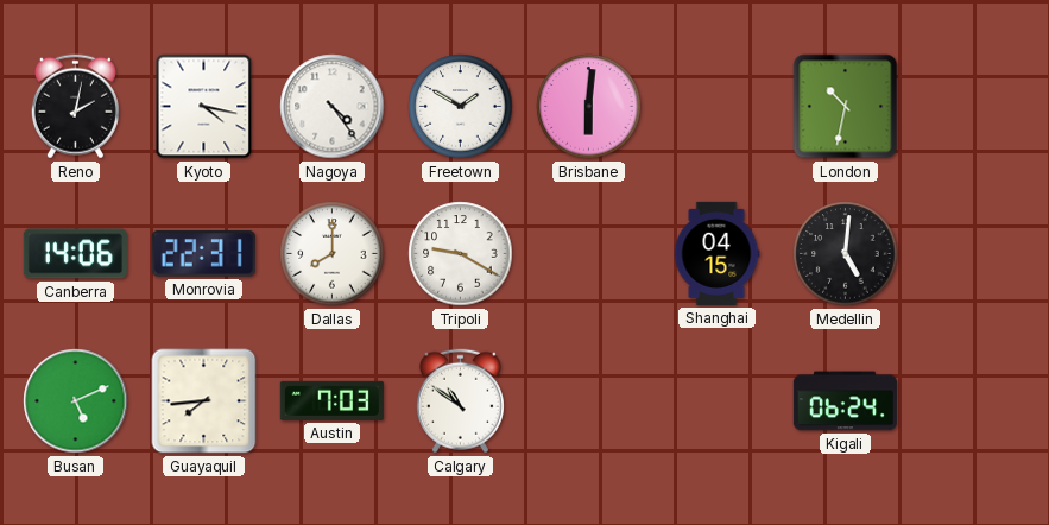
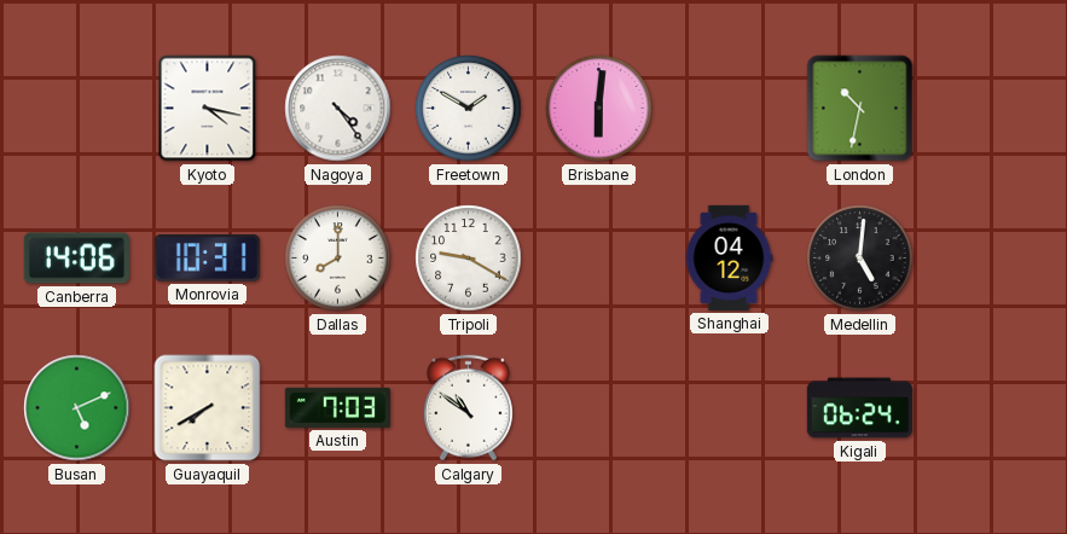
Reno: 2:02 -> none (75, 107)
Monrovia: 22:31 -> 10:31 (207, 259)
Shanghai: 04:15 -> 04:12 (729, 257)
Guayaquil: 7:44 -> 7:40 (208, 408)
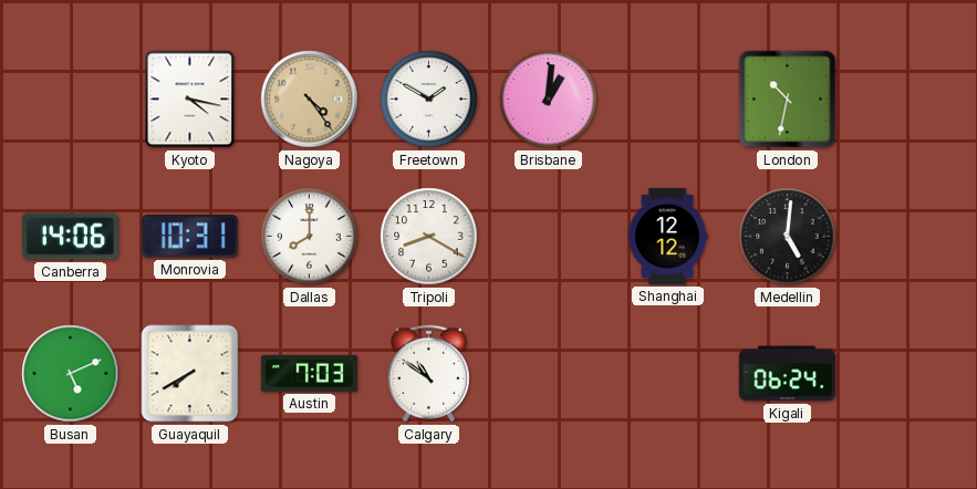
Nagoya dial: white -> champagne (310, 100)
Brisbane: 6:01 -> 1:01 (549, 100)
Tripoli: 9:20 -> 8:20 (429, 237)
Shanghai: 04:12 -> 12:12 (667, 236)
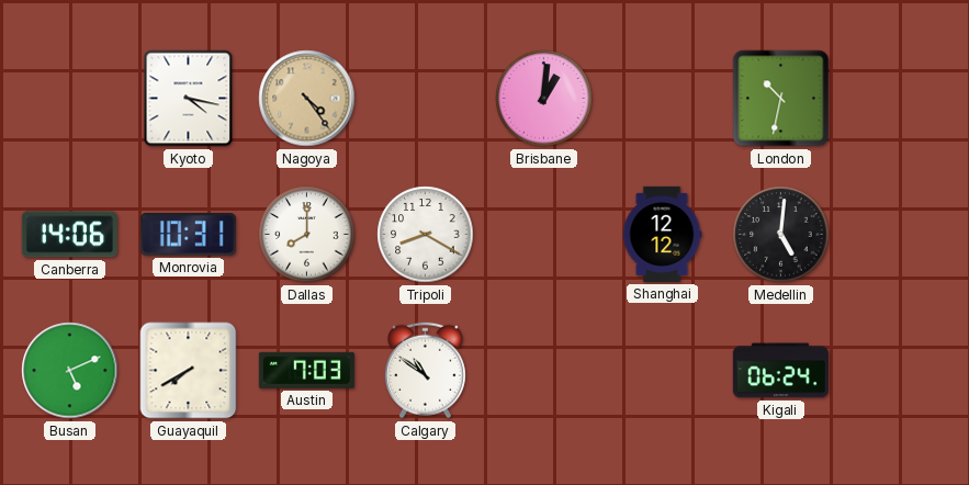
Freetown: 1:50 -> none (429, 100)
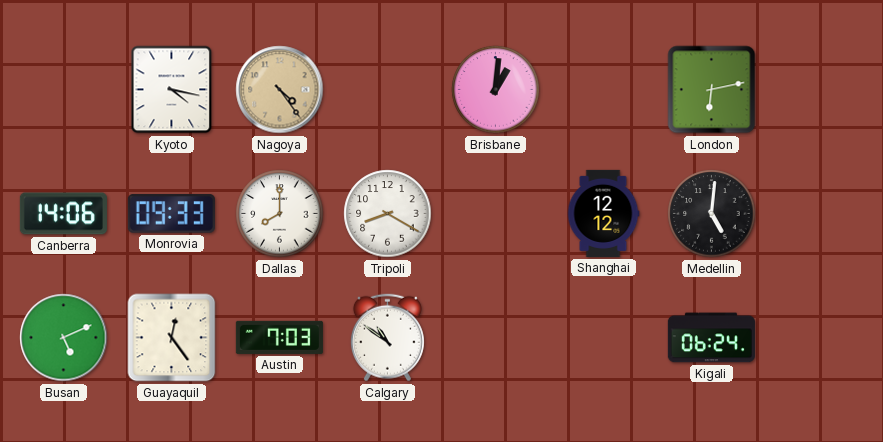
London: 10:32 -> 6:13 (712, 90)
Monrovia: 10:31 -> 09:33 (171, 214)
Guayaquil: 7:40 -> 12:24 (172, 338)
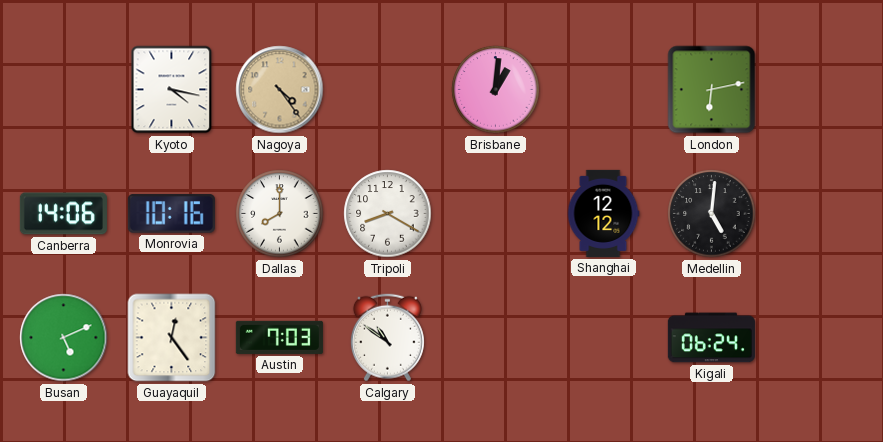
Monrovia: 09:33 -> 10:16 (171, 214)
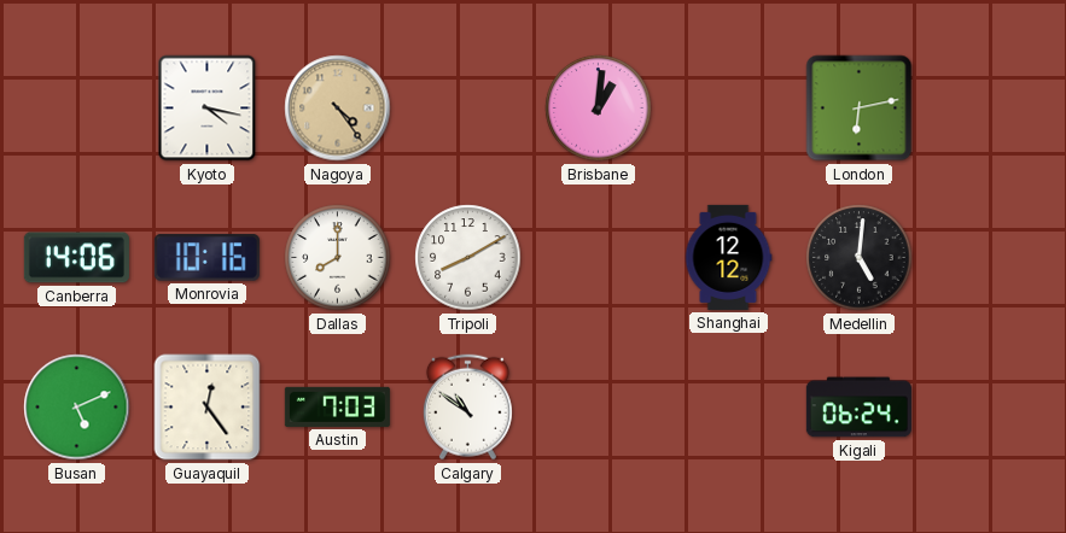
Tripoli: 8:20 -> 8:10 (468, 258)
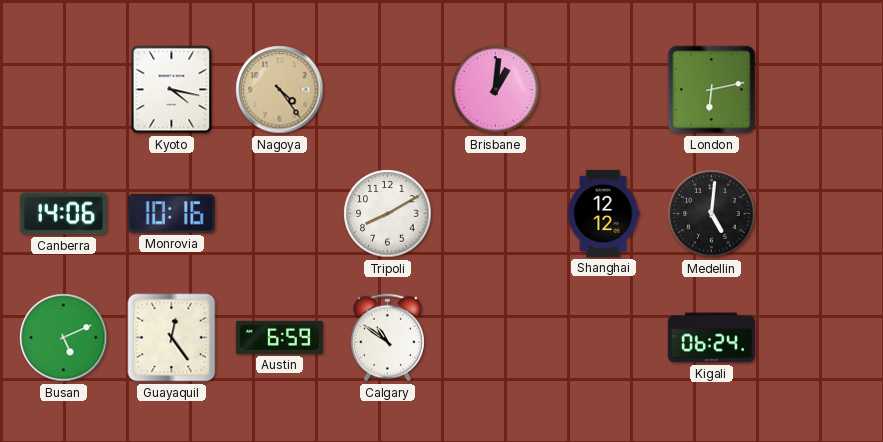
Dallas: 8:00 -> none (338, 258)
Austin: 7:03 -> 6:59 (279, 337)
